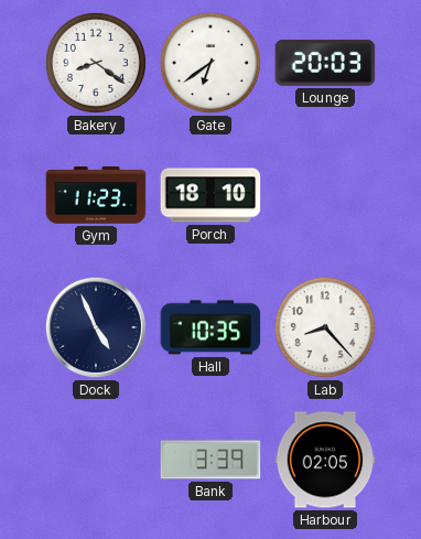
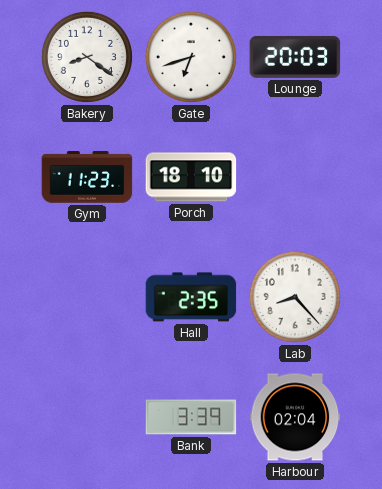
Gate: 6:39 -> 6:42 (191, 57)
Dock: 4:56 -> none (96, 327)
Hall: 10:35 -> 2:35 (191, 297)
Harbour: 02:05 -> 02:04 (295, 417)
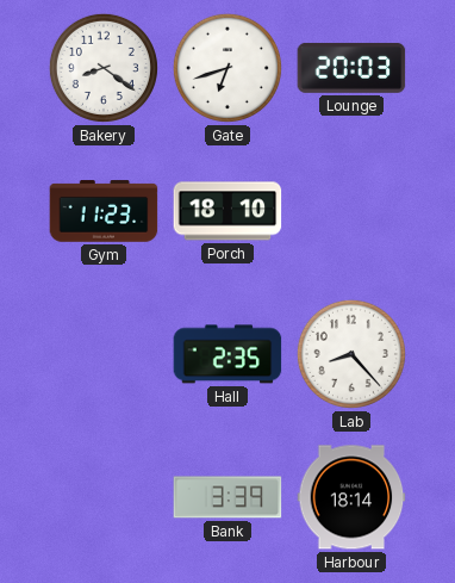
Harbour: 02:04 -> 18:14 (351, 497)
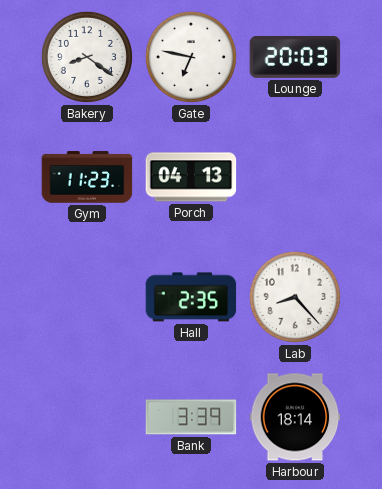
Gate: 6:42 -> 6:47 (191, 57)
Porch: 18:10 -> 04:13 (191, 177)
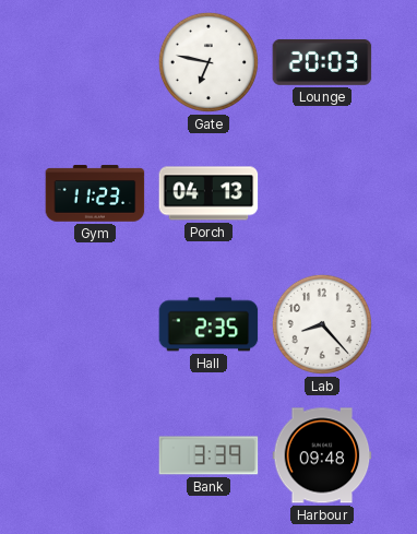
Bakery: 8:21 -> none (87, 57)
Harbour: 18:14 -> 09:48 (322, 455)
